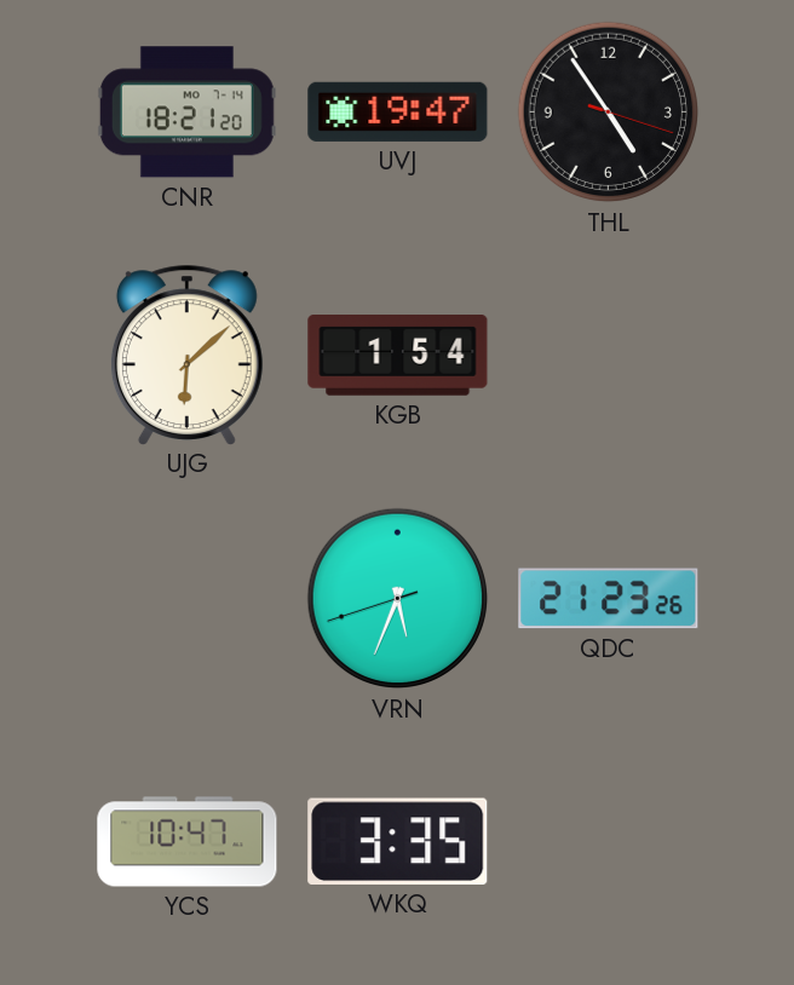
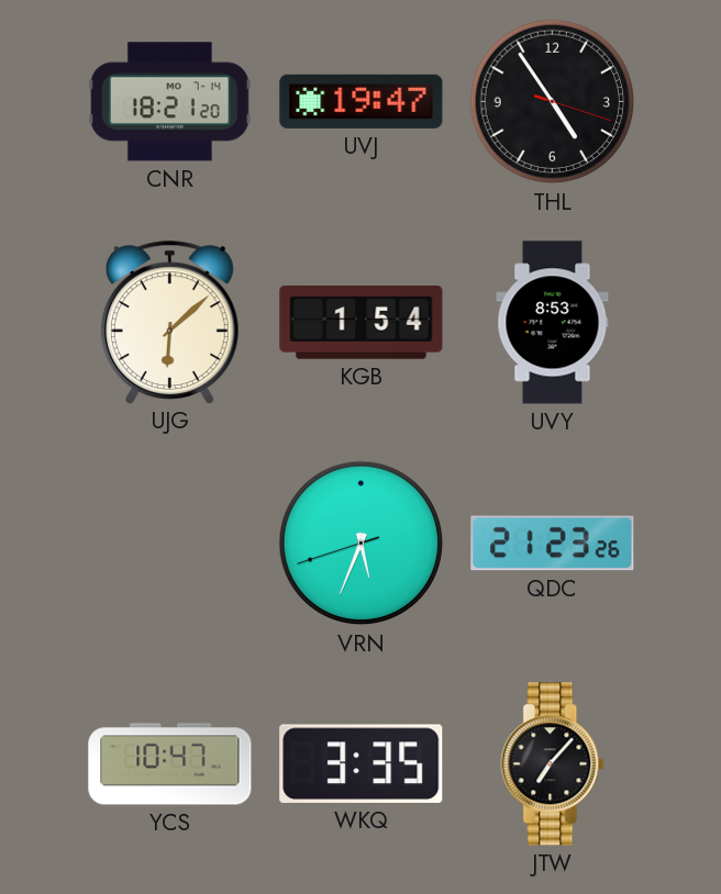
UVY: none -> 8:53 (553, 323)
JTW: none -> 7:07 (553, 764)
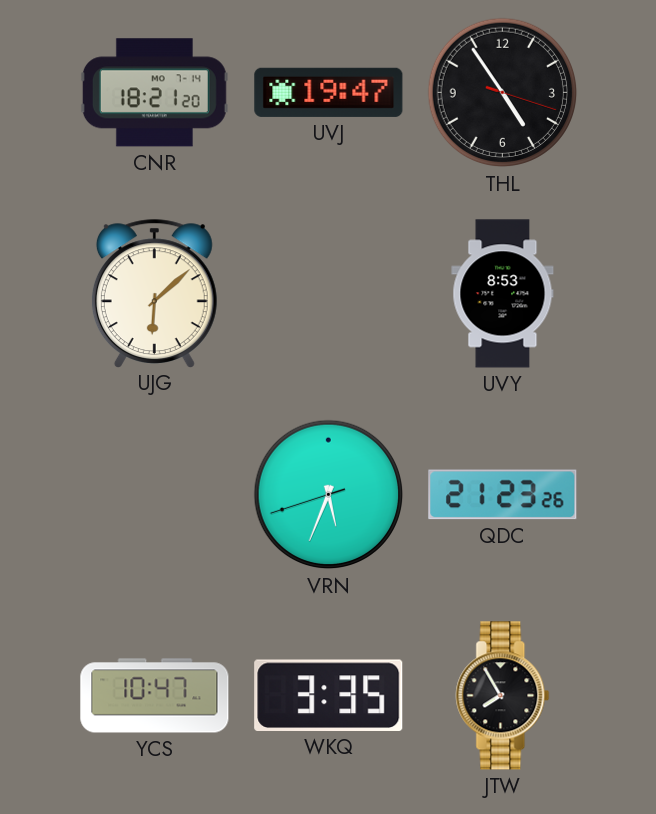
KGB: 1:54 -> none (362, 323)
JTW: 7:07 -> 7:55 (503, 696)
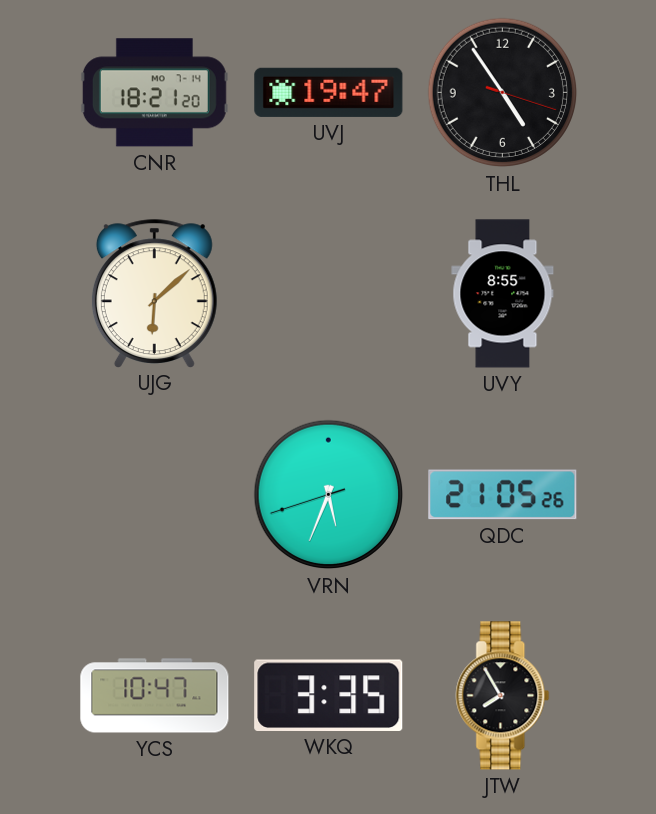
UVY: 8:53 -> 8:55 (503, 294)
QDC: 21:23 -> 21:05 (503, 495)
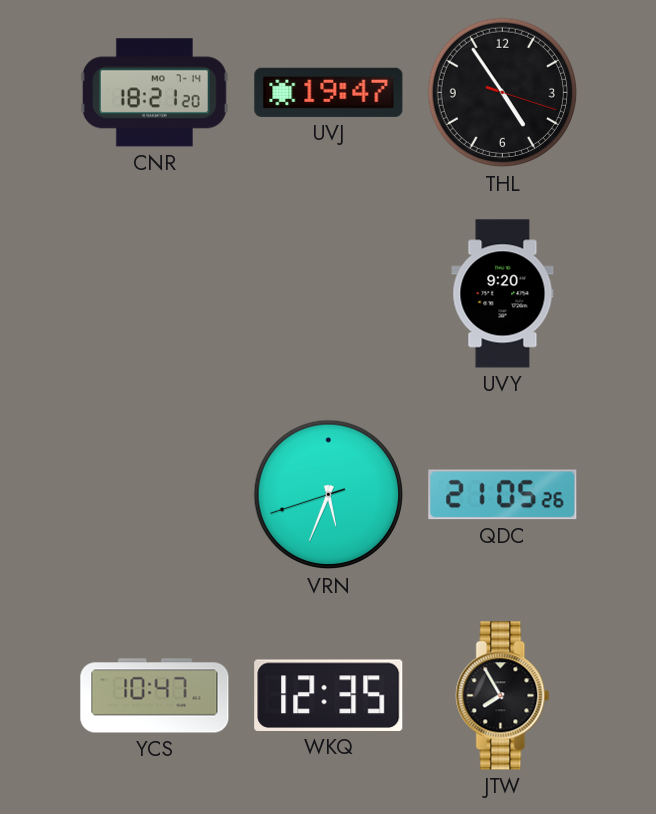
UJG: 6:08 -> none (154, 293)
UVY: 8:55 -> 9:20 (503, 294)
WKQ: 3:35 -> 12:35 (329, 695)
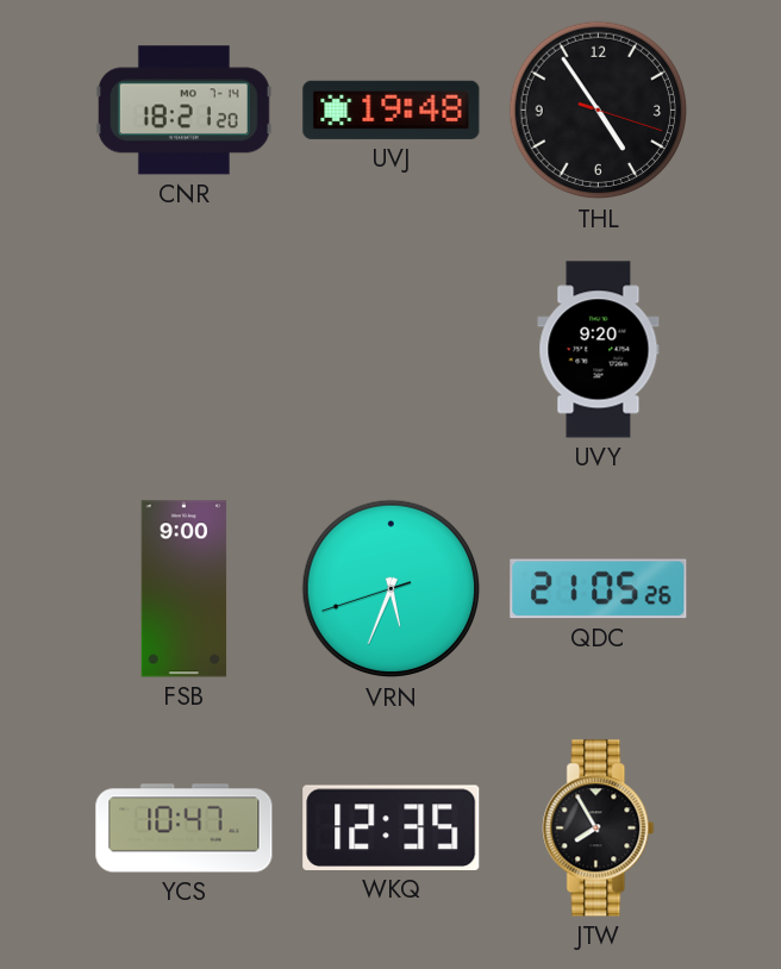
UVJ: 19:47 -> 19:48 (392, 110)
FSB: none -> 9:00 (185, 589)
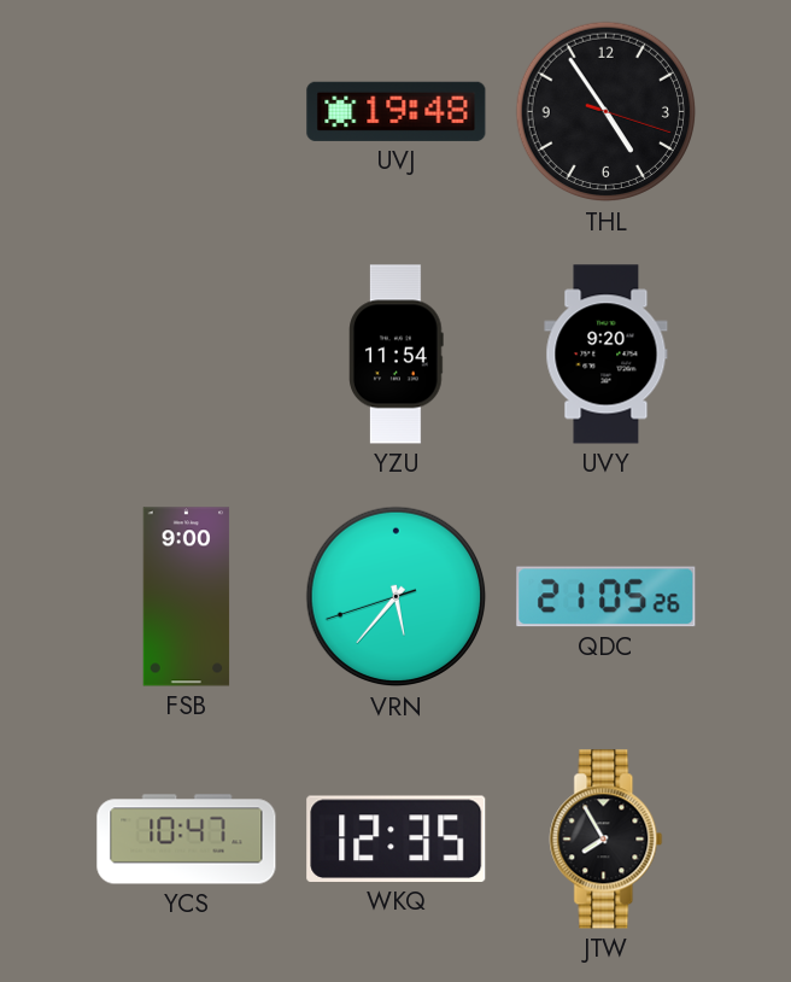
CNR: 18:21 -> none (183, 111)
YZU: none -> 11:54 (397, 355)
VRN: 5:33 -> 5:36 (397, 597)
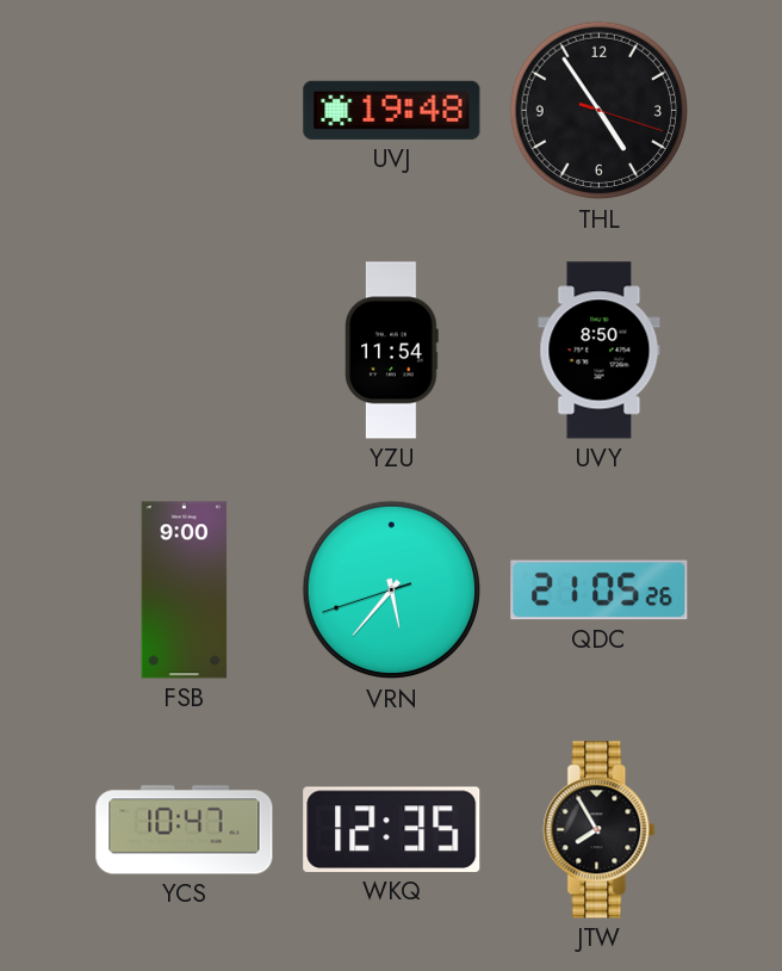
UVY: 9:20 -> 8:50 (600, 351)
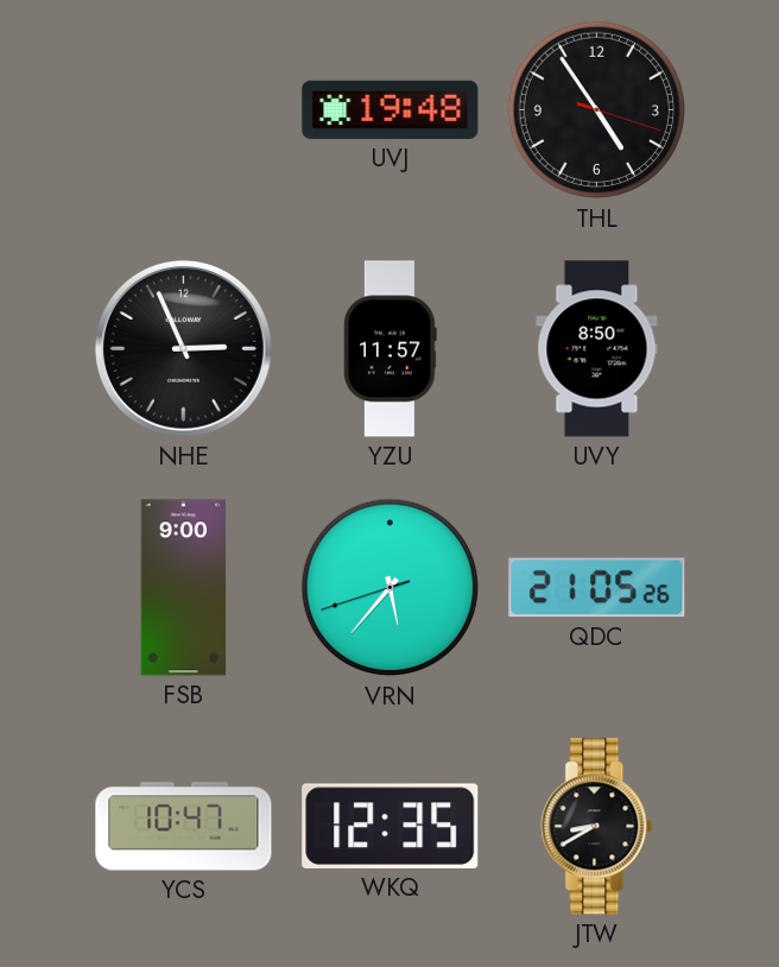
NHE: none -> 2:56 (184, 349)
YZU: 11:54 -> 11:57 (391, 349)
JTW: 7:55 -> 8:40 (597, 827)
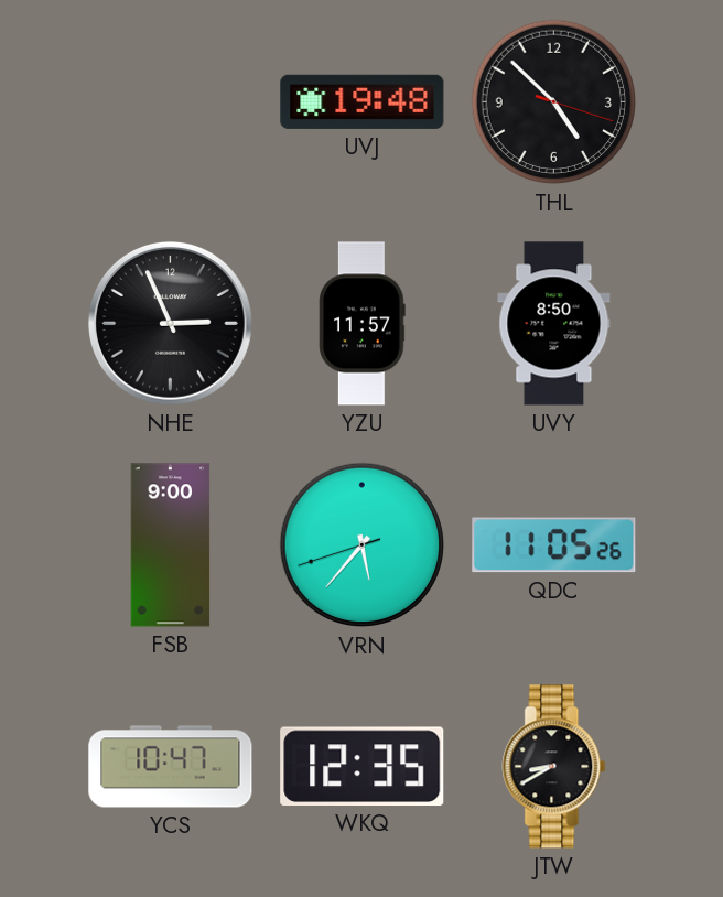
THL: 4:54 -> 4:52 (554, 102)
QDC: 21:05 -> 11:05 (554, 545)
